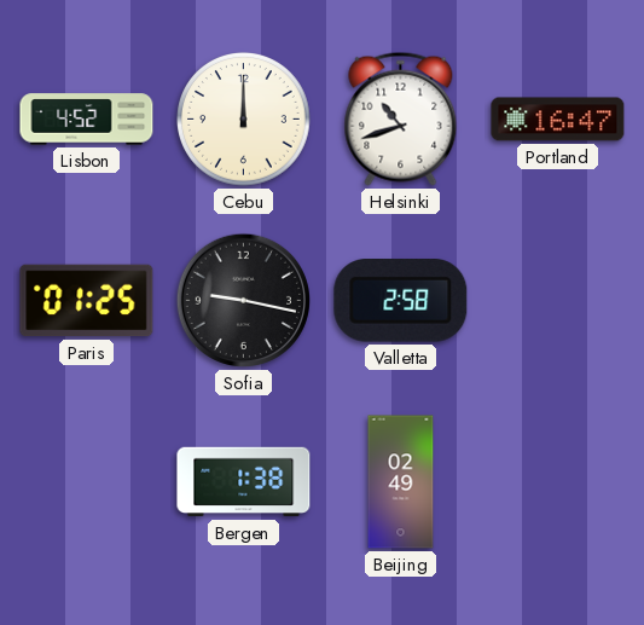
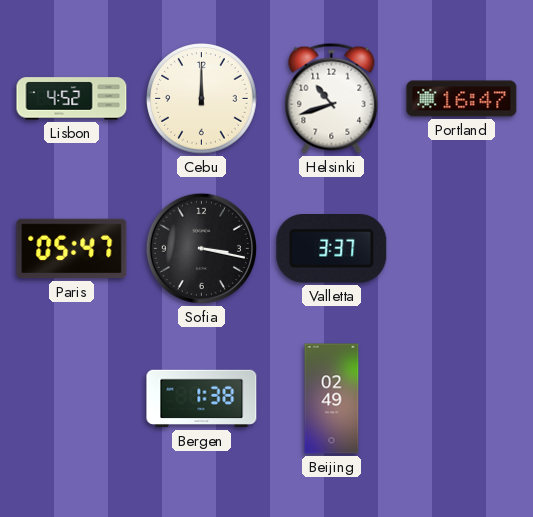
Paris: 01:25 -> 05:47 (72, 249)
Sofia: 9:17 -> 3:17 (201, 248)
Valletta: 2:58 -> 3:37 (332, 249)
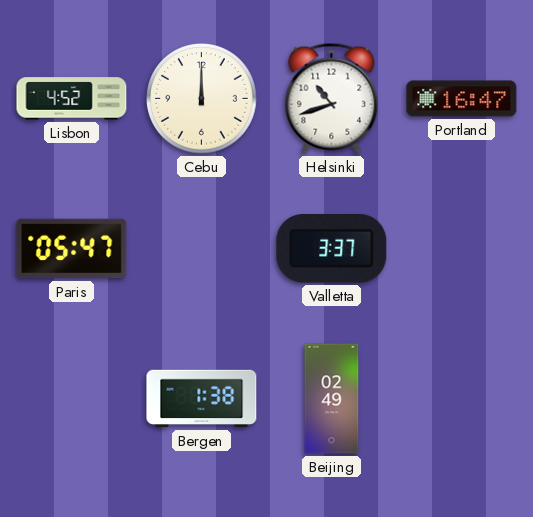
Sofia: 3:17 -> none (201, 248)
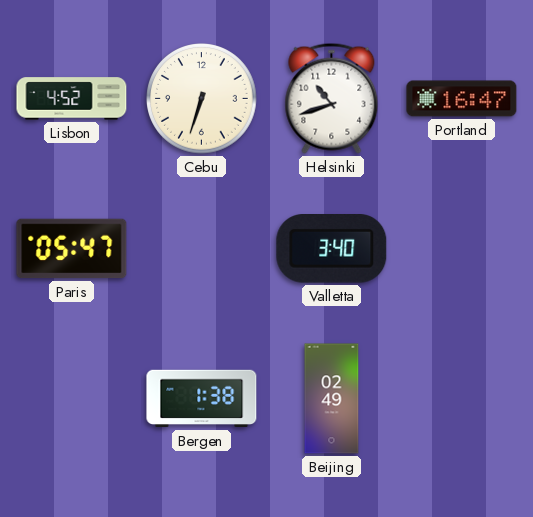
Cebu: 12:00 -> 6:33 (202, 99)
Valletta: 3:37 -> 3:40 (332, 249)
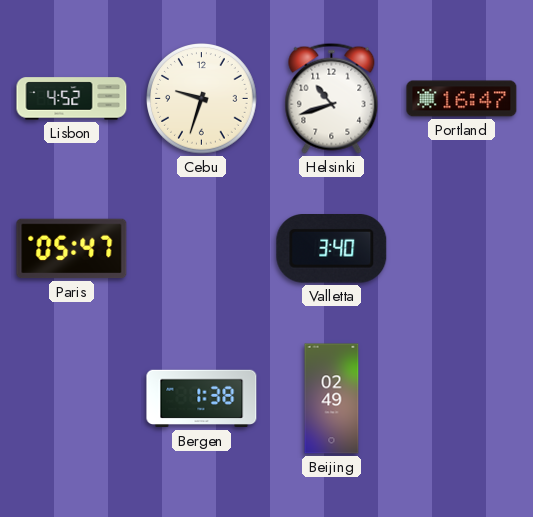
Cebu: 6:33 -> 9:33 (202, 99)
